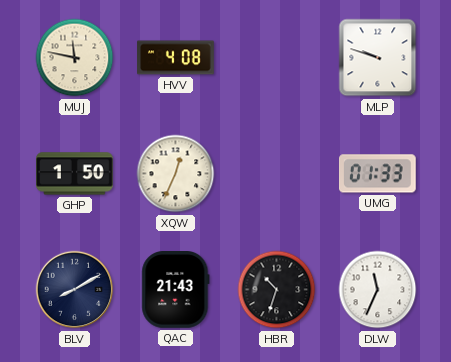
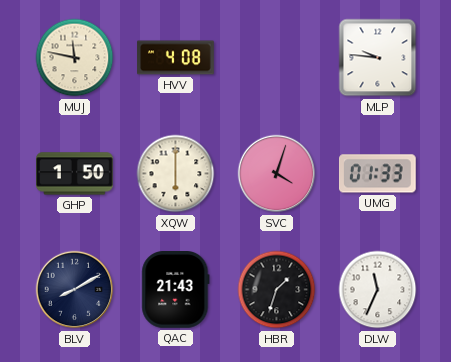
MLP: 9:48 -> 9:46 (378, 58)
XQW: 12:34 -> 6:00 (176, 174)
SVC: none -> 4:03 (277, 174)
HBR: 10:33 -> 1:33 (277, 290)
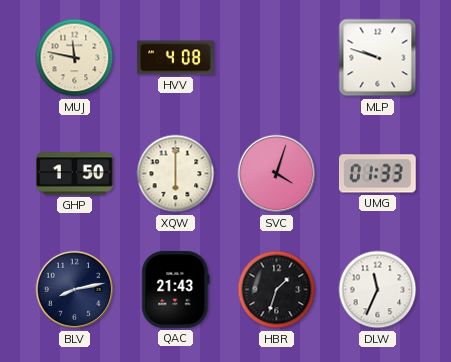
MLP: 9:46 -> 9:48 (378, 58)
BLV: 8:10 -> 8:13 (75, 290)
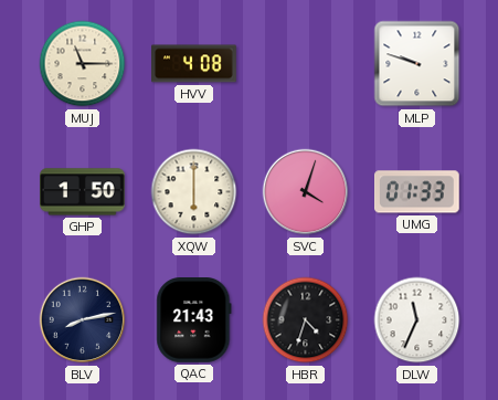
MUJ: 11:47 -> 11:15 (83, 64)
HBR: 1:33 -> 4:33 (306, 320)
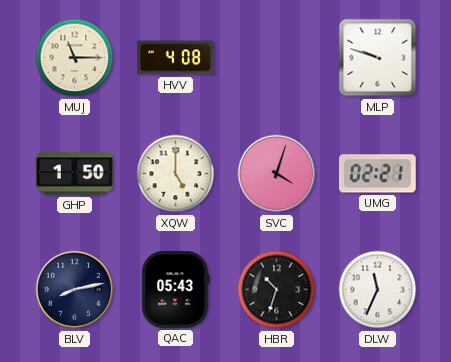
XQW: 6:00 -> 5:00 (176, 174)
UMG: 01:33 -> 02:21 (378, 174)
QAC: 21:43 -> 05:43 (176, 290)
HBR: 4:33 -> 10:33 (277, 290)
